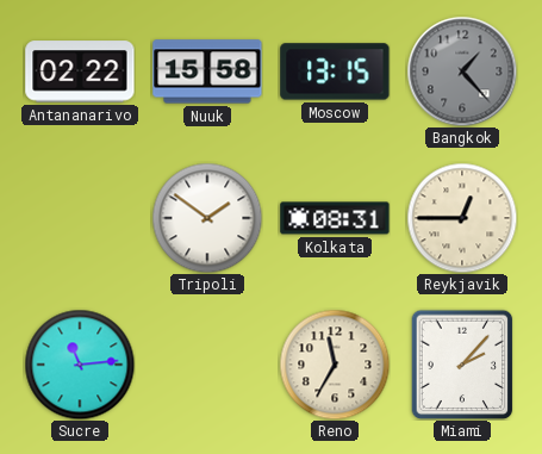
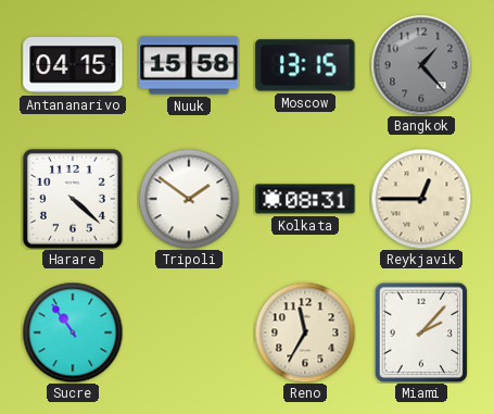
Antananarivo: 02:22 -> 04:15 (73, 65)
Harare: none -> 4:22 (73, 199)
Sucre: 11:14 -> 10:54 (73, 333)
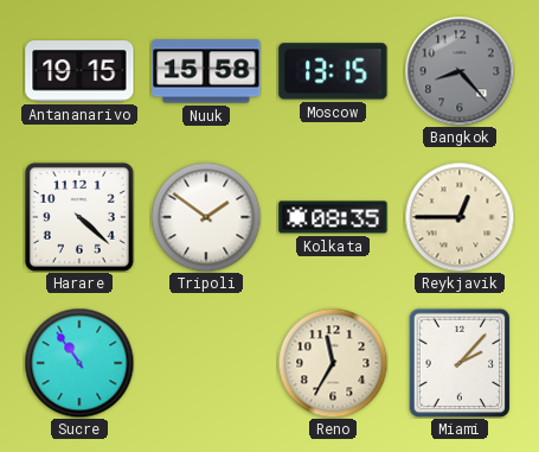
Antananarivo: 04:15 -> 19:15 (79, 71)
Bangkok: 1:23 -> 8:23 (460, 71)
Kolkata: 08:31 -> 08:35 (333, 217)
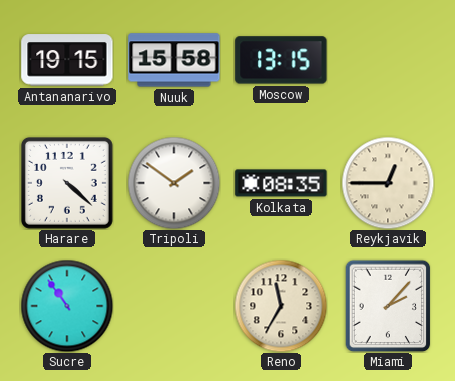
Bangkok: 8:23 -> none (460, 71)
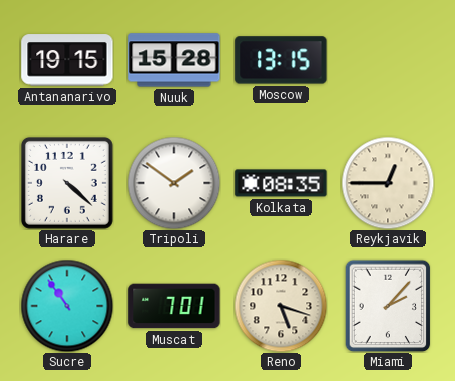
Nuuk: 15:58 -> 15:28 (174, 60)
Muscat: none -> 7:01 (174, 306)
Reno: 11:35 -> 5:18 (281, 306)
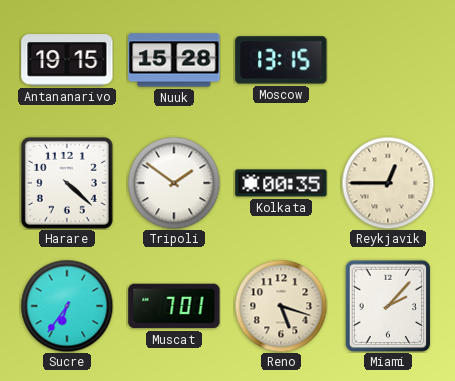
Kolkata: 08:35 -> 00:35 (281, 183)
Sucre: 10:54 -> 6:36 (67, 306)
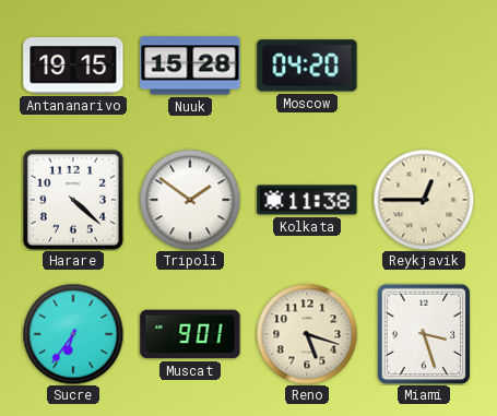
Moscow: 13:15 -> 04:20 (307, 66)
Kolkata: 00:35 -> 11:38 (307, 200)
Muscat: 7:01 -> 9:01 (190, 334)
Miami: 2:07 -> 3:27 (424, 334)
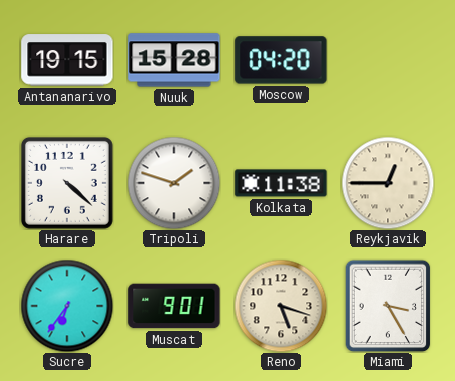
Tripoli: 1:51 -> 1:48 (174, 183)
Miami: 3:27 -> 3:25 (388, 306)
